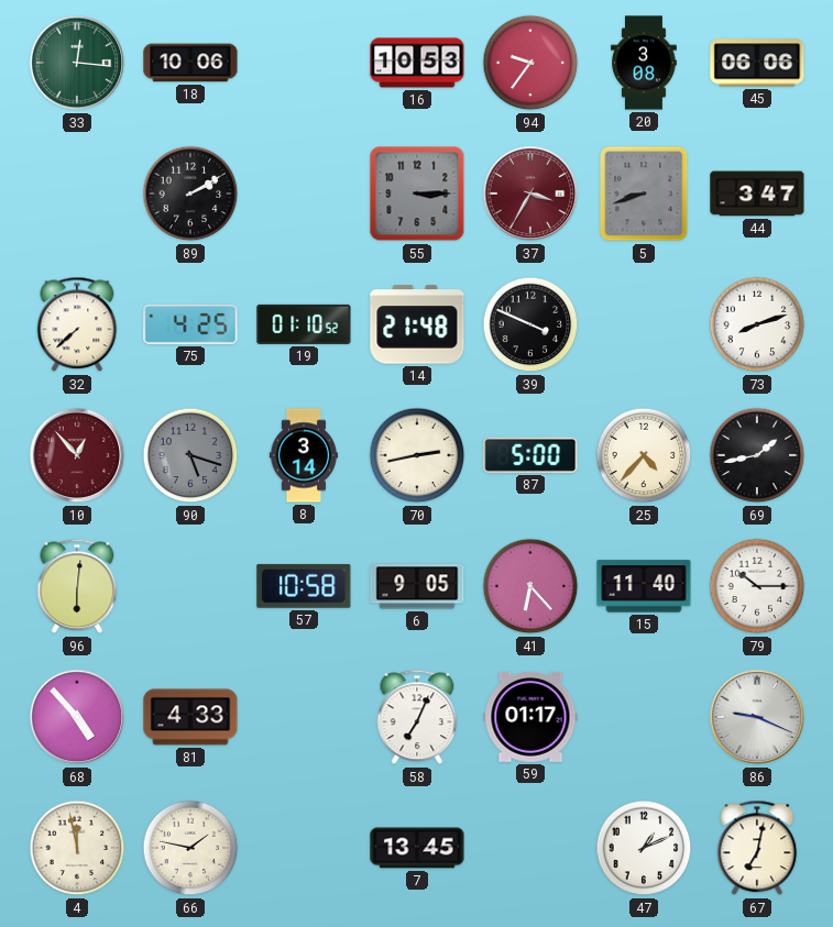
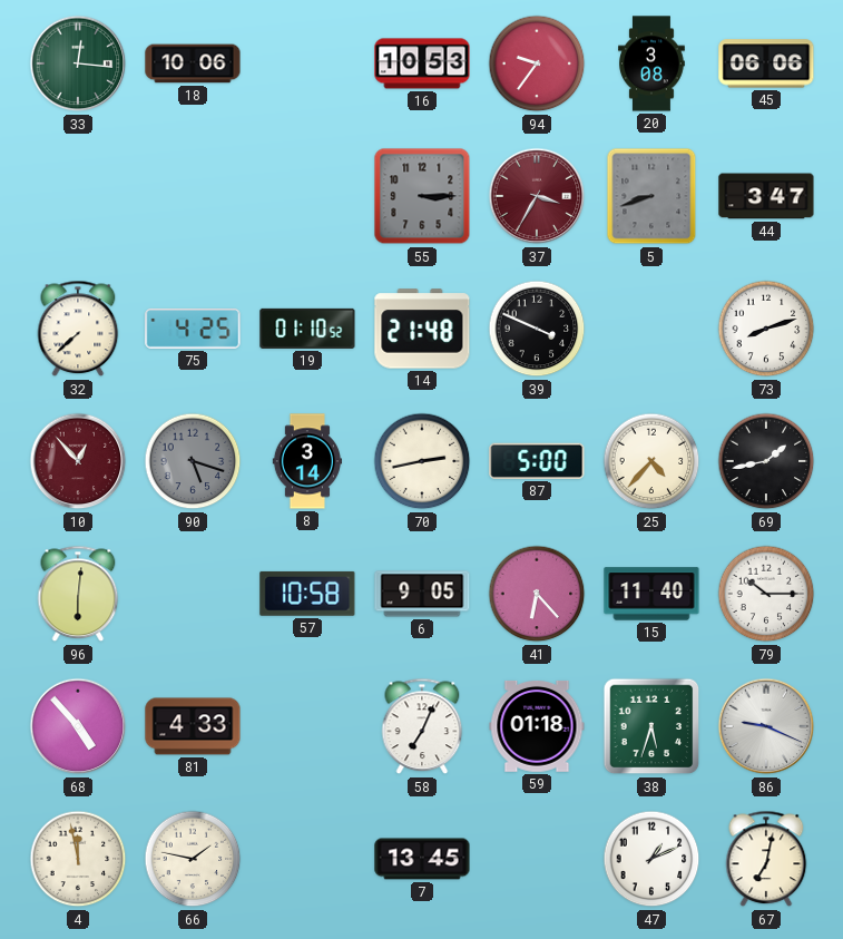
89: 2:10 -> none (190, 194)
59: 01:17 -> 01:18 (537, 726)
38: none -> 5:33 (651, 726)
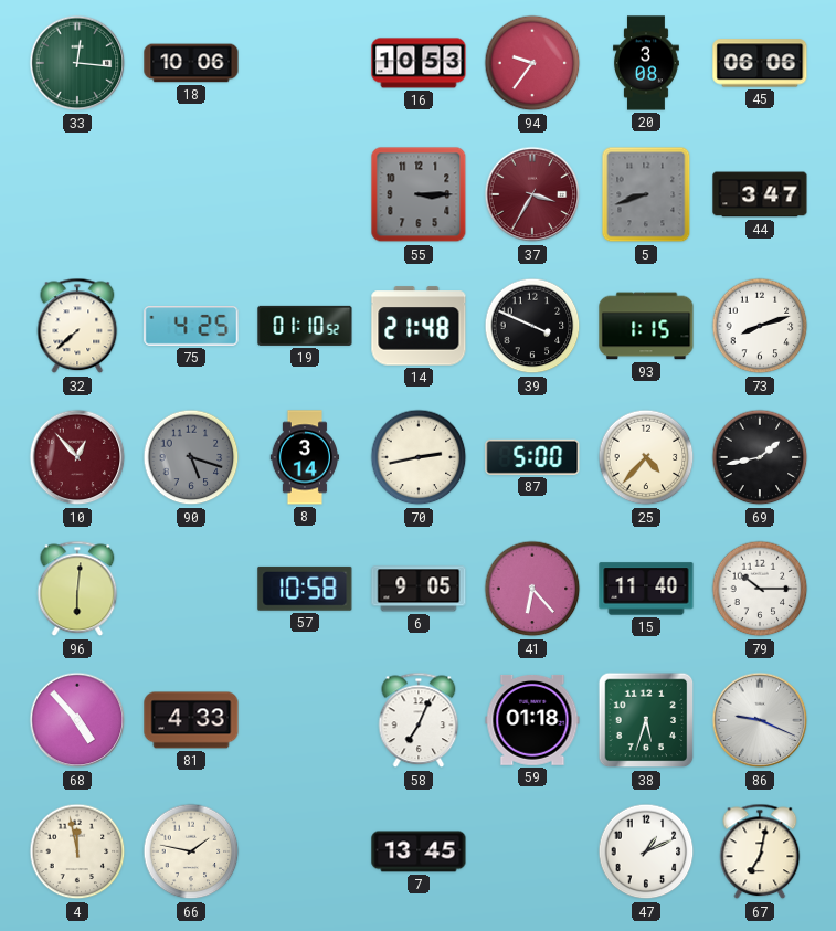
93: none -> 1:15 (646, 326)
